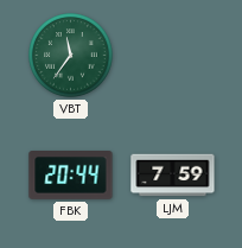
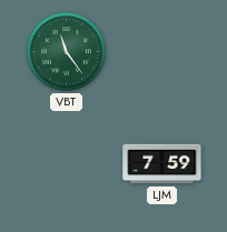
VBT: 11:36 -> 11:24 (67, 52)
FBK: 20:44 -> none (71, 176)
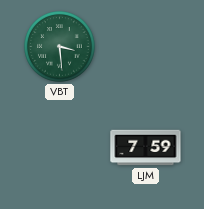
VBT: 11:24 -> 3:29 (60, 47)
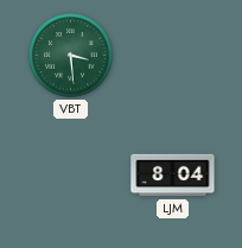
LJM: 7:59 -> 8:04 (173, 176)
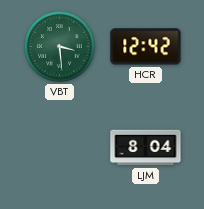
HCR: none -> 12:42 (146, 47)
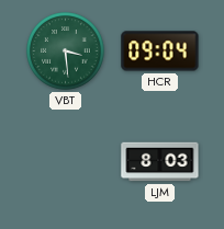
HCR: 12:42 -> 09:04 (160, 51)
LJM: 8:04 -> 8:03 (160, 162)
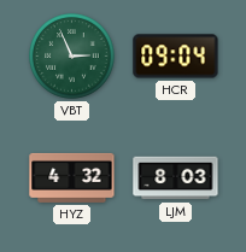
VBT: 3:29 -> 2:56 (72, 57)
HYZ: none -> 4:32 (72, 177)
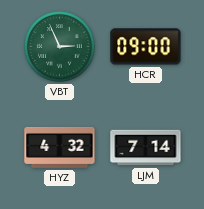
HCR: 09:04 -> 09:00 (146, 47)
LJM: 8:03 -> 7:14 (146, 148)
